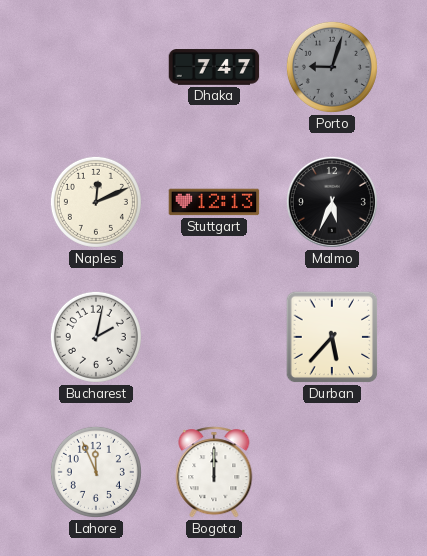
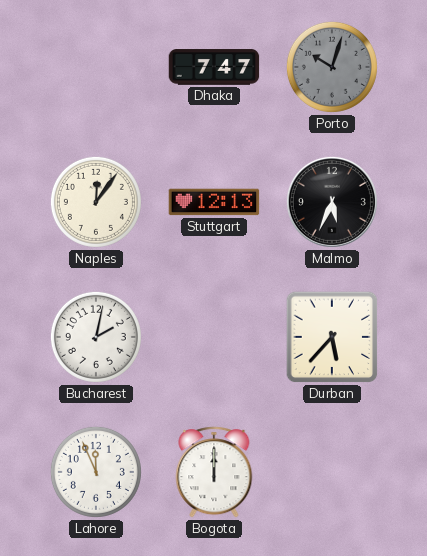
Porto: 9:03 -> 10:03 (332, 67)
Naples: 12:11 -> 12:06 (96, 202)
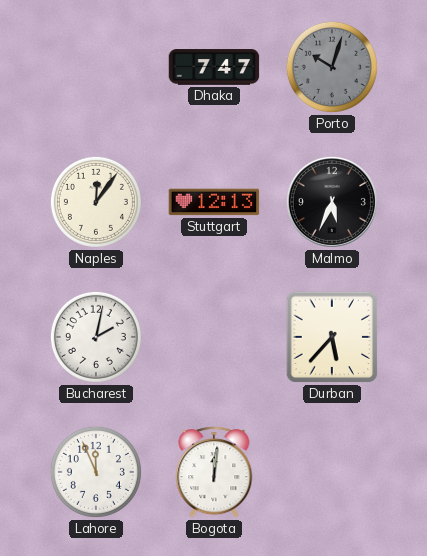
Bogota: 12:00 -> 12:01 (214, 472)
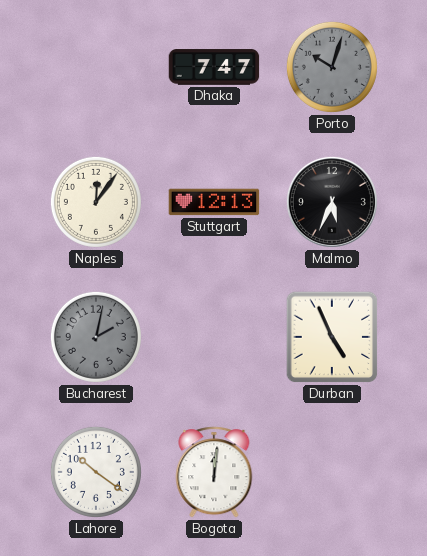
Bucharest dial: white -> grey (96, 337)
Durban: 5:37 -> 4:56 (332, 337)
Lahore: 11:56 -> 10:21 (96, 472)
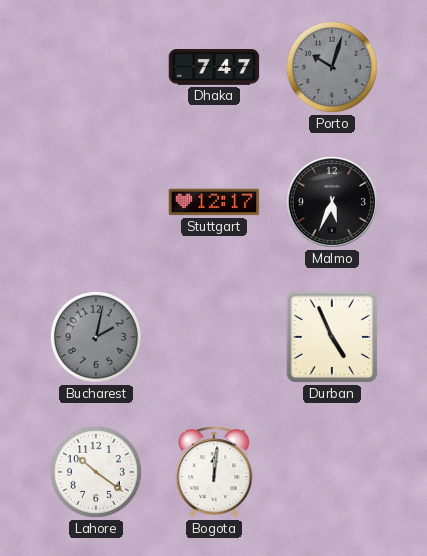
Naples: 12:06 -> none (96, 202)
Stuttgart: 12:13 -> 12:17 (214, 202)
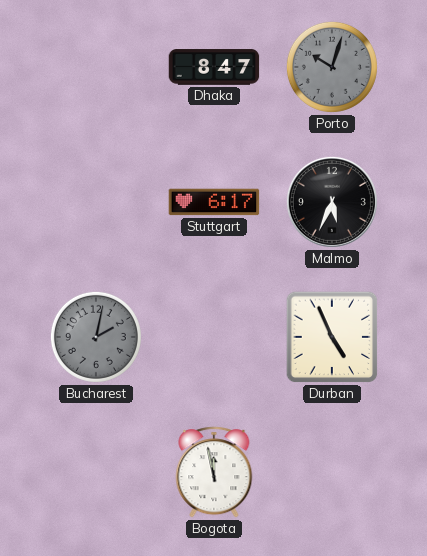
Dhaka: 7:47 -> 8:47 (214, 67)
Stuttgart: 12:17 -> 6:17 (214, 202)
Lahore: 10:21 -> none (96, 472)
Bogota: 12:01 -> 11:58 (214, 472)
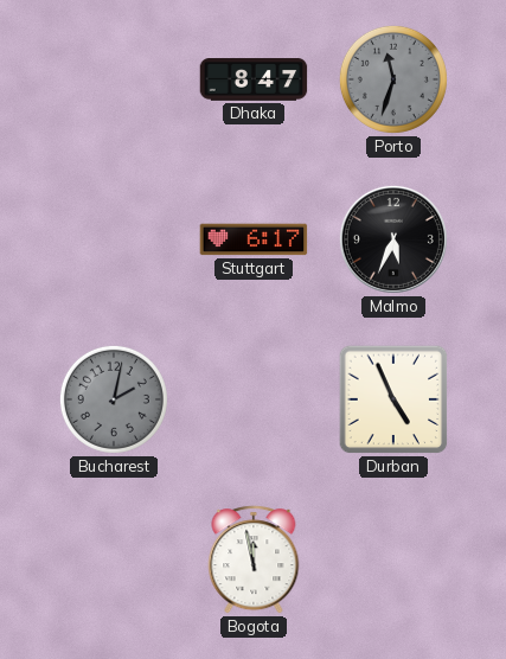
Porto: 10:03 -> 11:33 (393, 79)
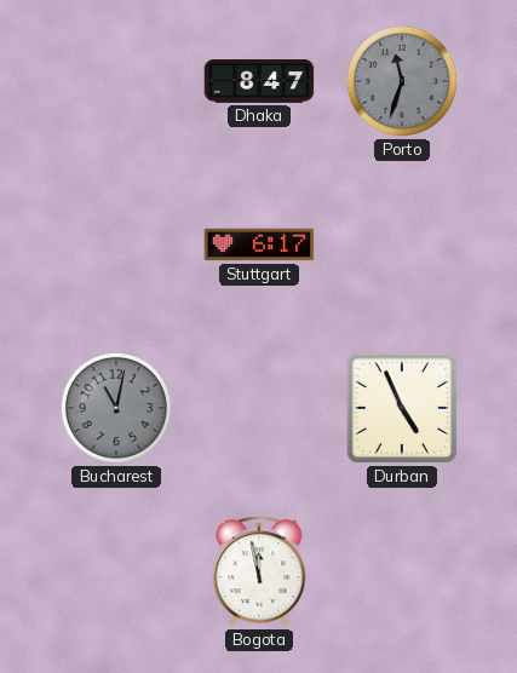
Malmo: 5:34 -> none (393, 239)
Bucharest: 2:02 -> 11:02 (116, 408)
